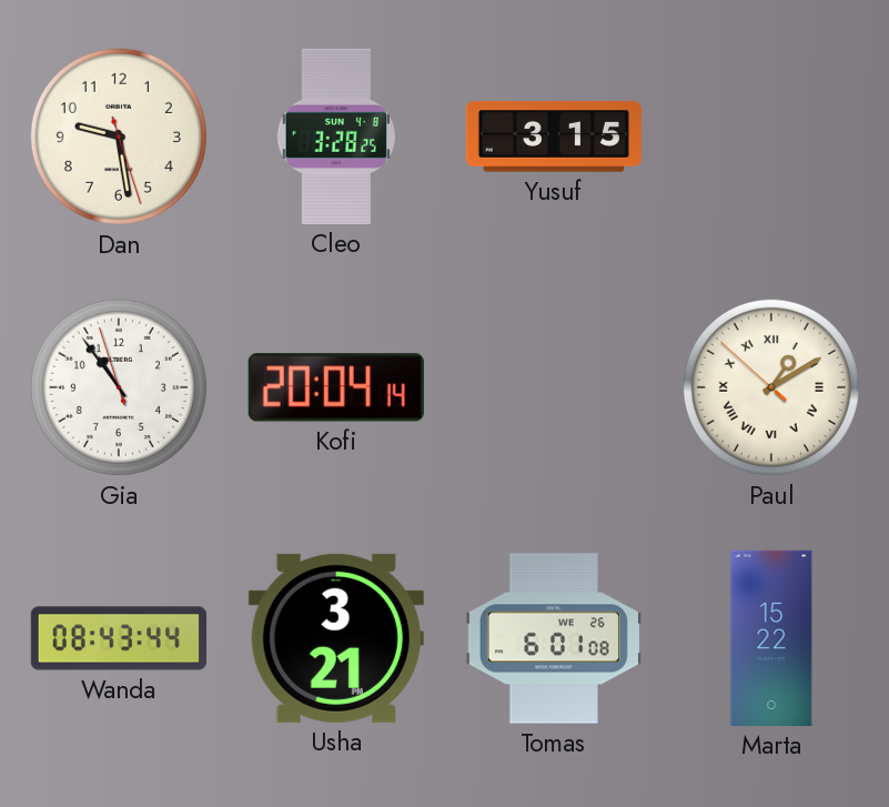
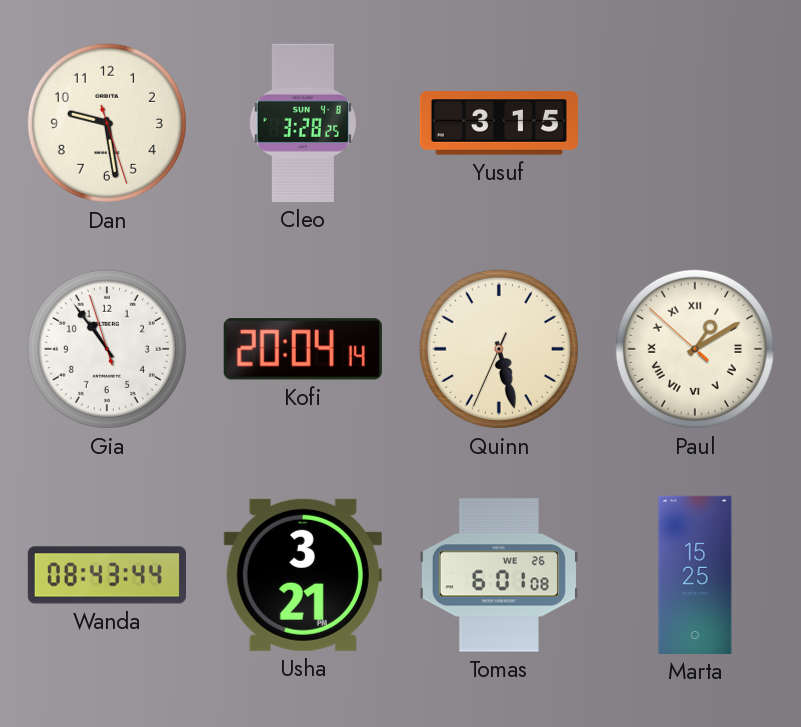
Quinn: none -> 5:27 (499, 349)
Marta: 15:22 -> 15:25 (695, 575)
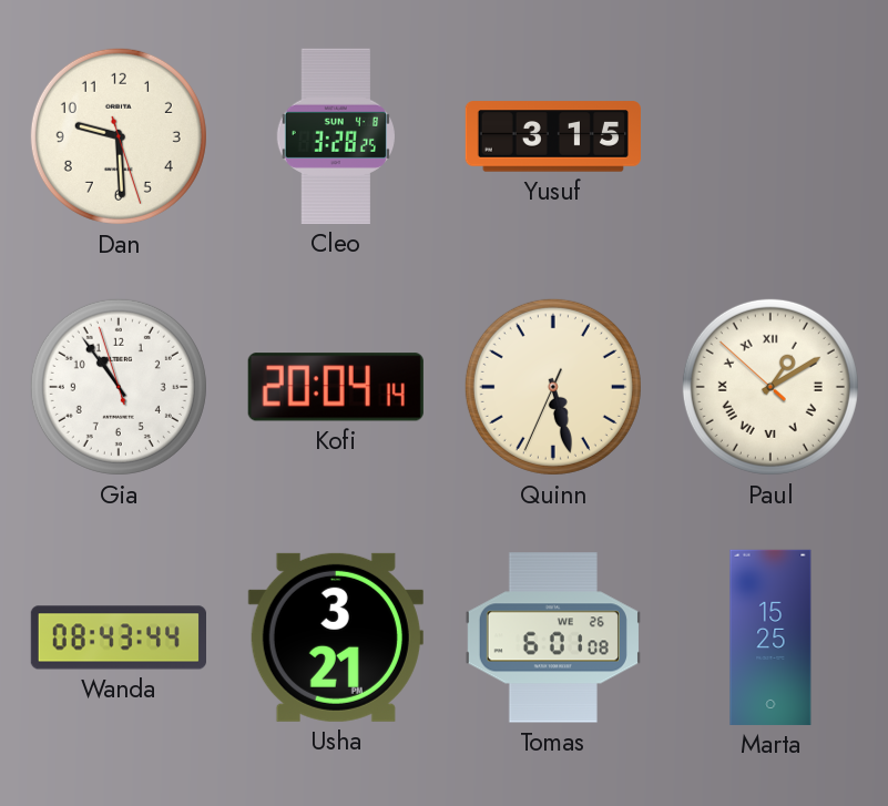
Dan: 9:28 -> 9:29 (119, 136)
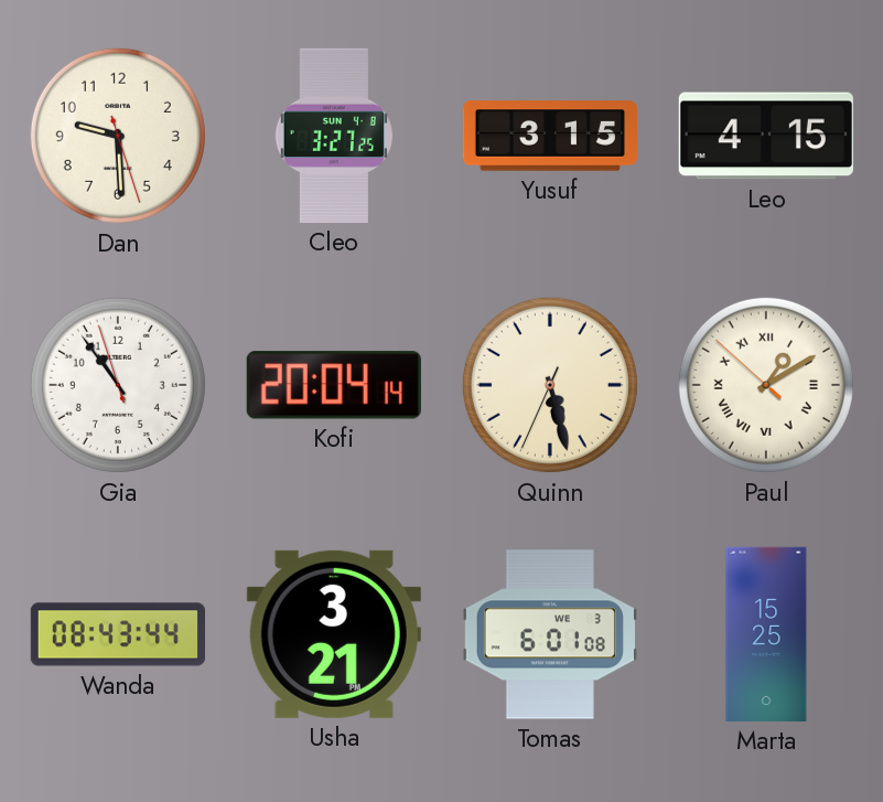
Cleo: 3:28 -> 3:27 (334, 136)
Leo: none -> 4:15 (766, 136)
Tomas date: WE 26 -> WE 3 (550, 634)
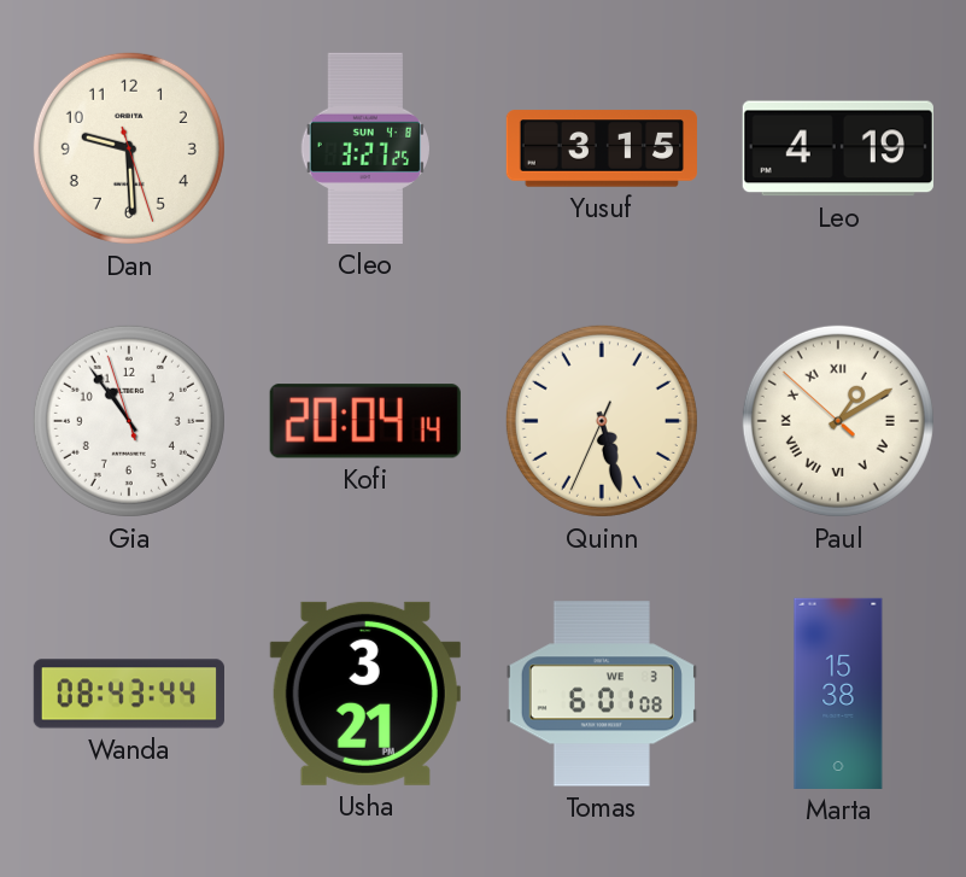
Leo: 4:15 -> 4:19 (838, 148)
Marta: 15:25 -> 15:38 (838, 694)
